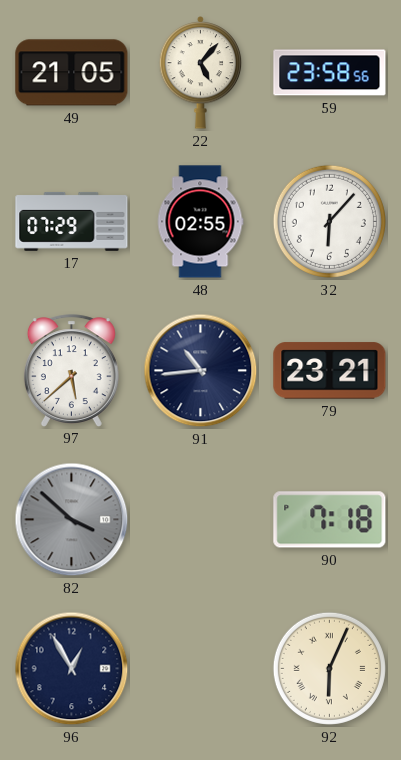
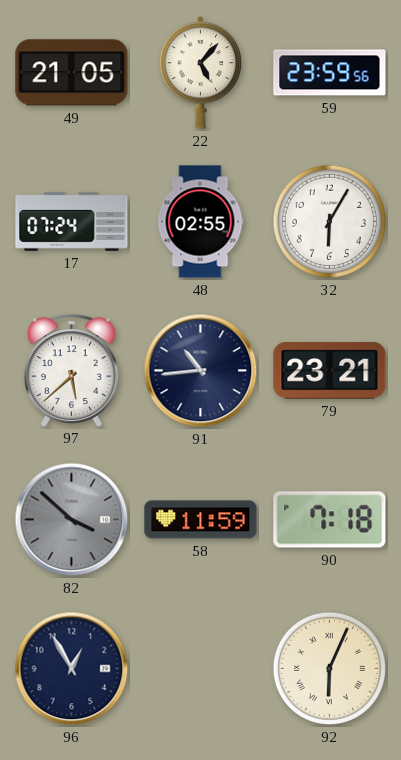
59: 23:58 -> 23:59 (330, 73)
17: 07:29 -> 07:24 (72, 221)
32: 6:07 -> 6:05 (329, 221)
58: none -> 11:59 (201, 520)
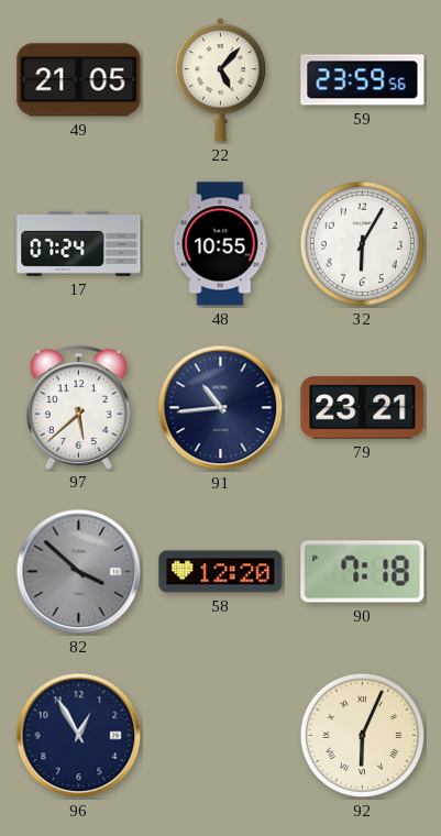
48: 02:55 -> 10:55 (220, 244)
58: 11:59 -> 12:20 (221, 572)
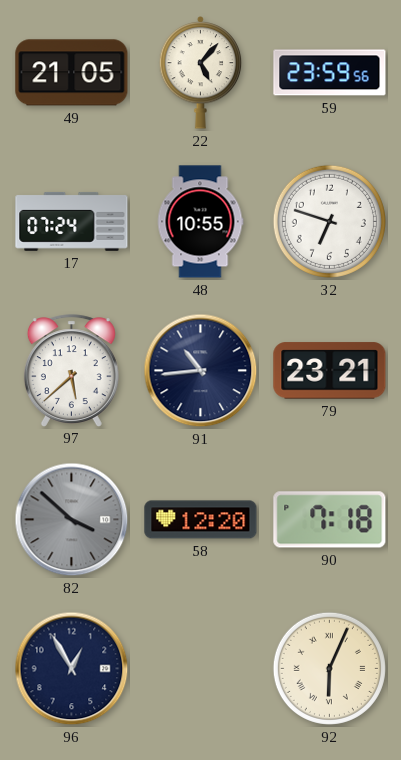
32: 6:05 -> 6:48 (329, 221)
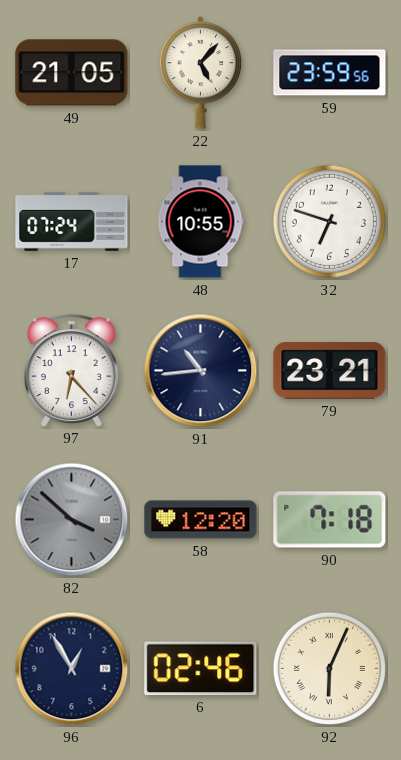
97: 5:38 -> 6:23 (71, 370)
6: none -> 02:46 (201, 668)
